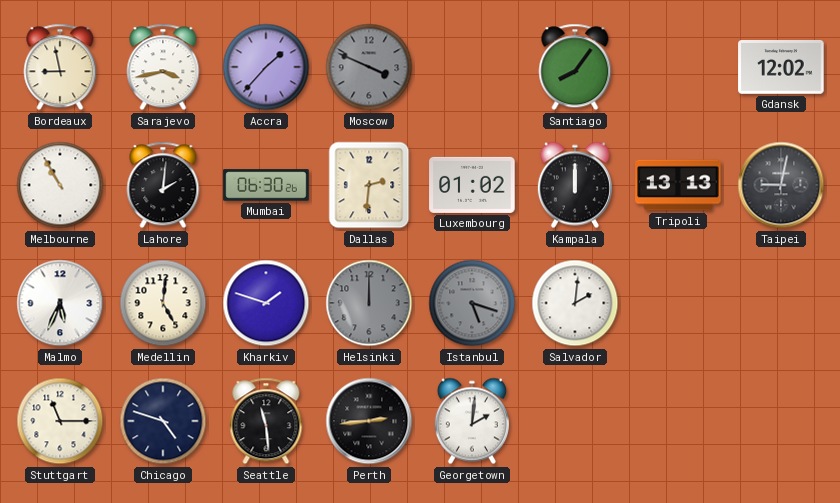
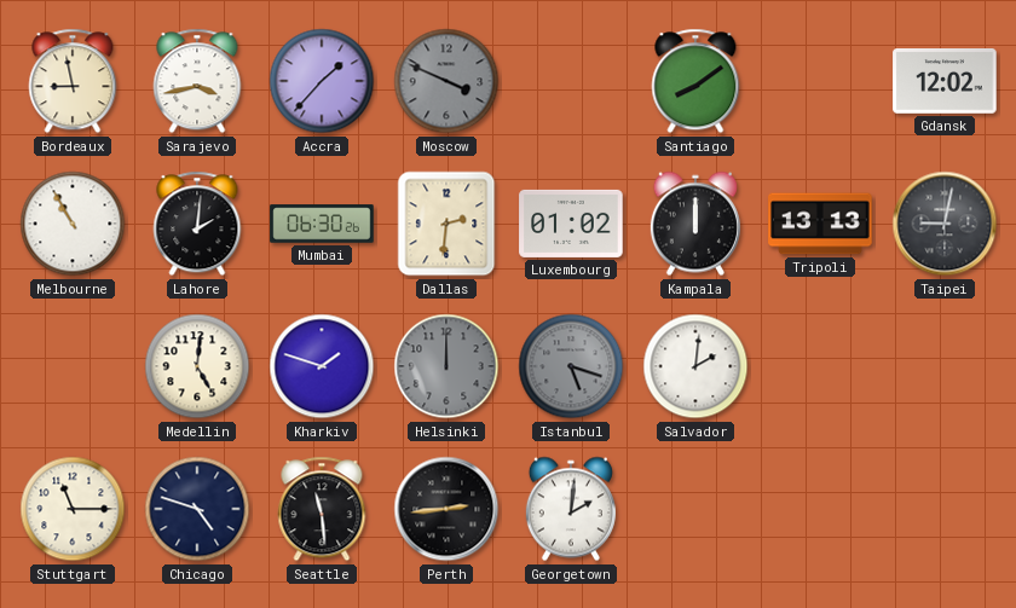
Santiago: 8:06 -> 8:09 (695, 81)
Malmo: 5:34 -> none (60, 303)
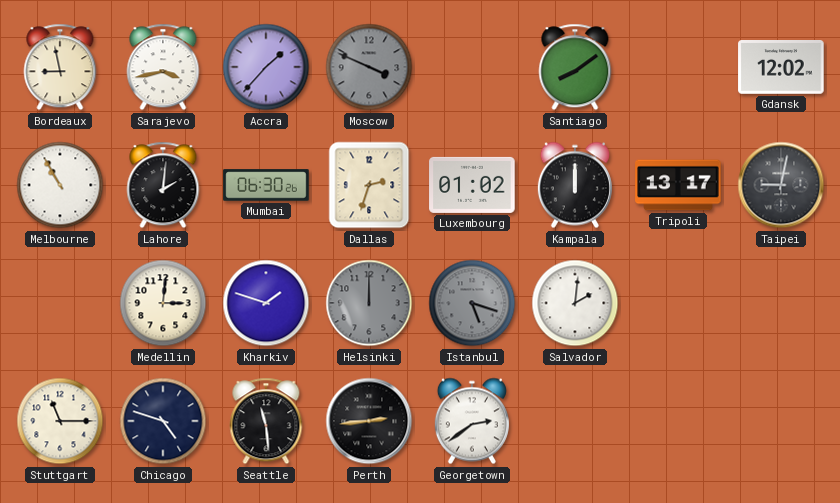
Dallas: 2:31 -> 2:33 (369, 185)
Tripoli: 13:13 -> 13:17 (678, 185)
Medellin: 5:01 -> 3:01 (163, 303)
Georgetown: 2:01 -> 2:39 (472, 421)
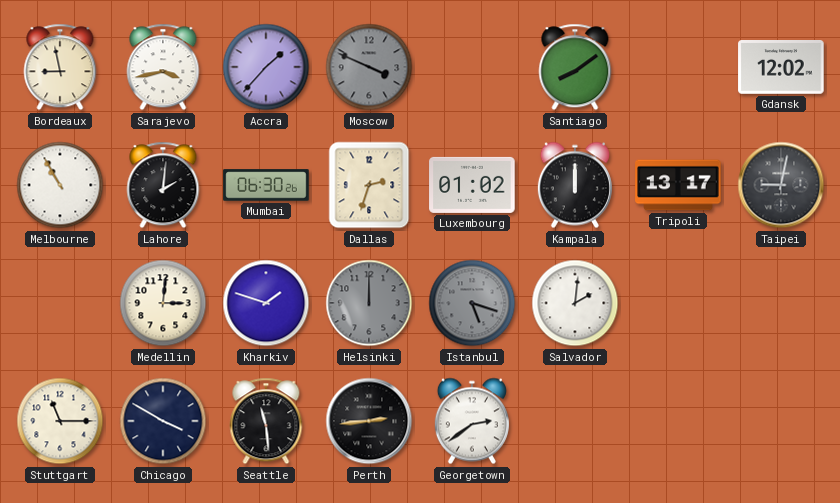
Chicago: 4:48 -> 3:50 (163, 421)
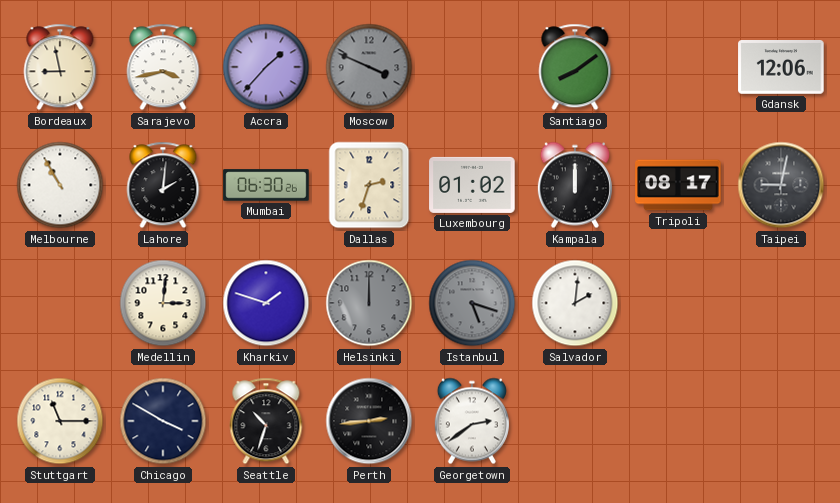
Gdansk: 12:02 -> 12:06 (781, 68)
Tripoli: 13:17 -> 08:17 (678, 185)
Seattle: 11:29 -> 10:33 (266, 421)
